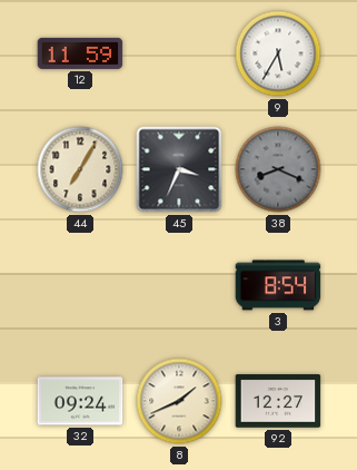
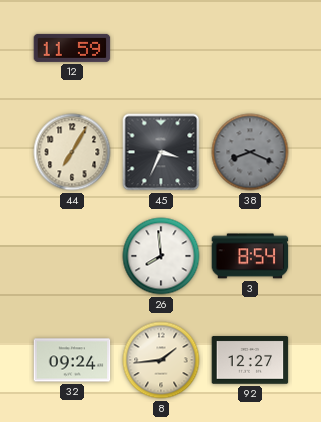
9: 5:35 -> none (278, 53)
26: none -> 7:59 (161, 256)
8: 1:41 -> 1:44 (161, 360)
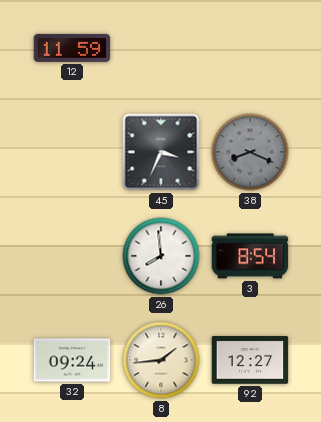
44: 7:05 -> none (72, 152)
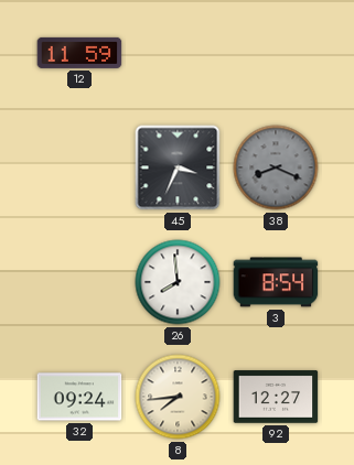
8: 1:44 -> 7:44 (178, 397)
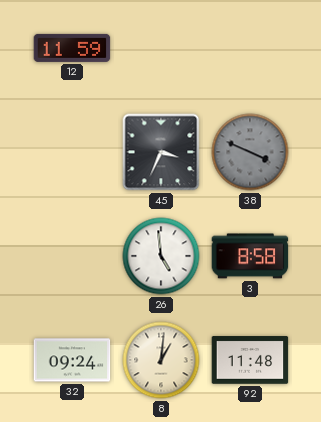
38: 8:19 -> 3:49 (250, 152)
26: 7:59 -> 4:59 (161, 256)
3: 8:54 -> 8:58 (250, 256)
8: 7:44 -> 1:01 (161, 360)
92: 12:27 -> 11:48 (250, 360)
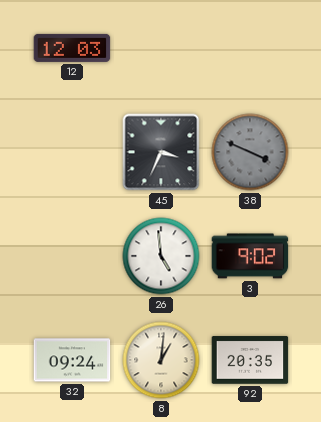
12: 11:59 -> 12:03 (72, 48)
3: 8:58 -> 9:02 (250, 256)
92: 11:48 -> 20:35 (250, 360)
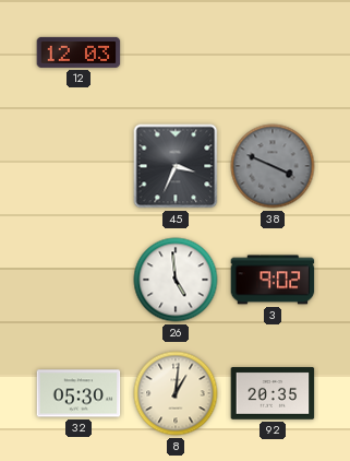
32: 09:24 -> 05:30 (79, 393)
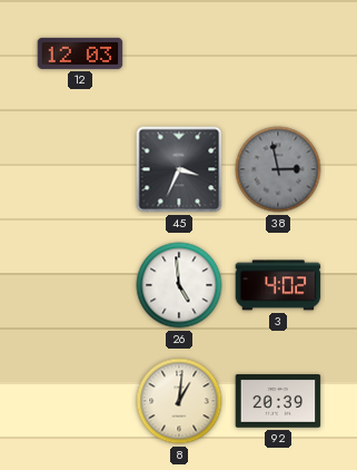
38: 3:49 -> 2:58 (278, 169)
3: 9:02 -> 4:02 (278, 285)
32: 05:30 -> none (79, 393)
92: 20:35 -> 20:39 (278, 401)
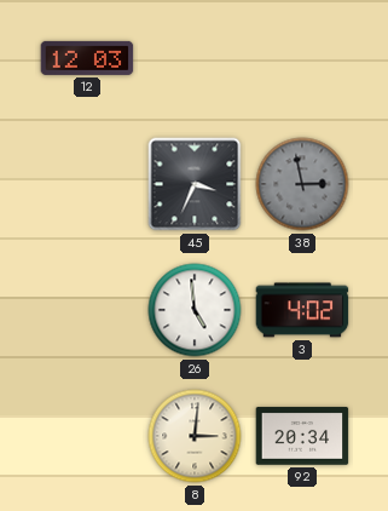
8: 1:01 -> 3:01 (195, 436)
92: 20:39 -> 20:34 (302, 436)
